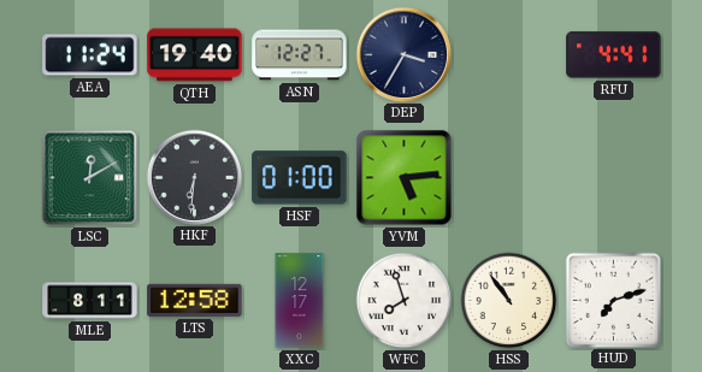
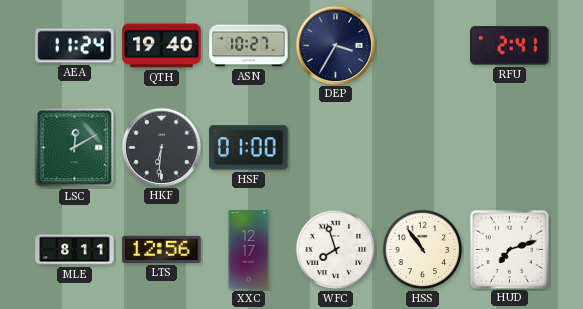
ASN: 12:27 -> 10:27 (249, 46)
RFU: 4:41 -> 2:41 (510, 46)
YVM: 5:14 -> none (405, 178)
LTS: 12:58 -> 12:56 (162, 249)
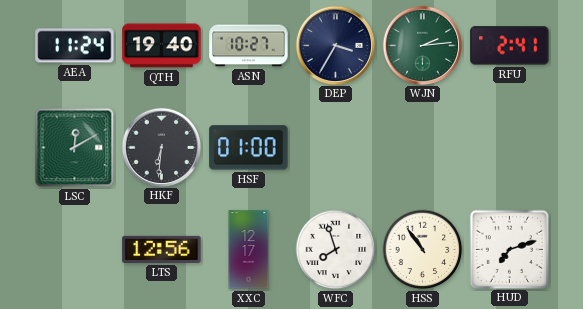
WJN: none -> 2:14 (422, 45)
MLE: 8:11 -> none (75, 250)
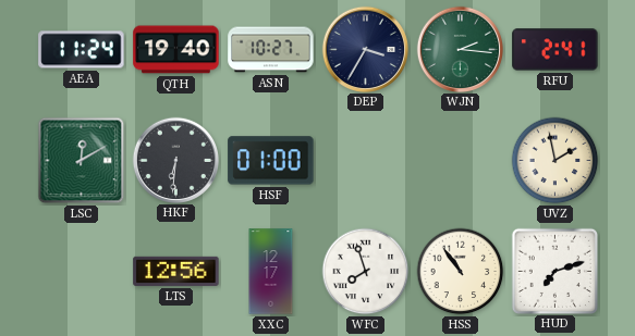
WJN: 2:14 -> 2:16 (460, 49)
UVZ: none -> 1:58 (555, 161)
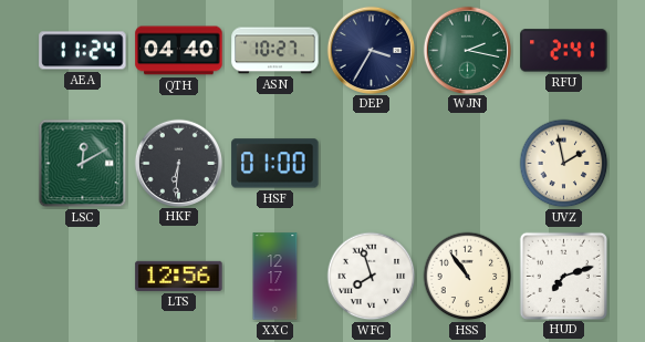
QTH: 19:40 -> 04:40 (179, 51)
WJN: 2:16 -> 2:17 (467, 50)
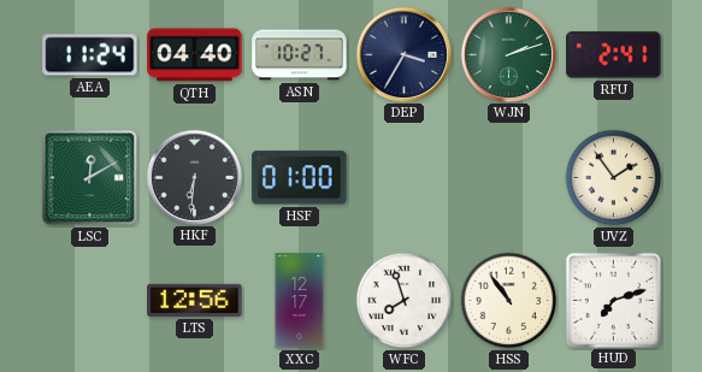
WJN: 2:17 -> 2:12 (508, 54)
UVZ: 1:58 -> 1:54 (614, 178)
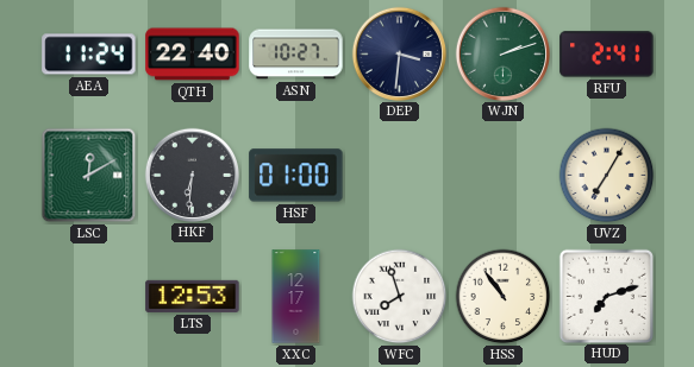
QTH: 04:40 -> 22:40 (193, 55)
DEP: 3:35 -> 3:31 (399, 53)
UVZ: 1:54 -> 7:05 (607, 176)
LTS: 12:56 -> 12:53 (193, 296)
